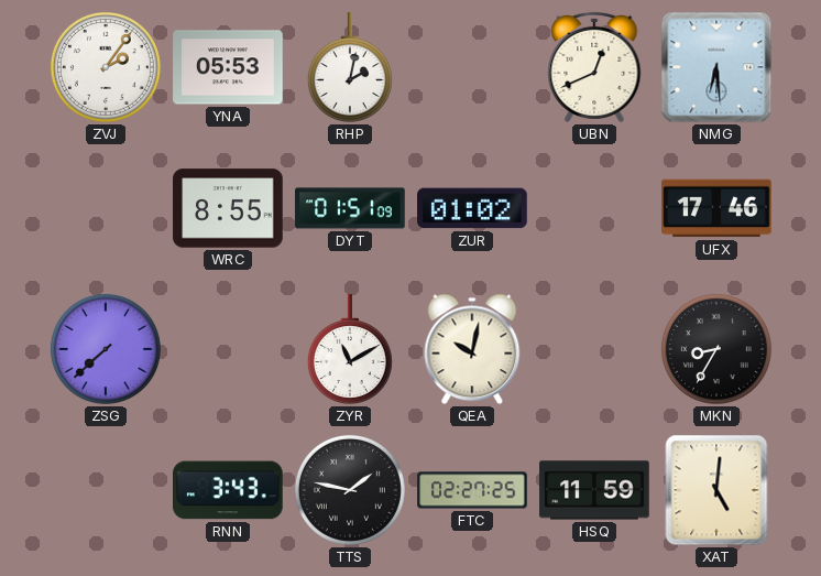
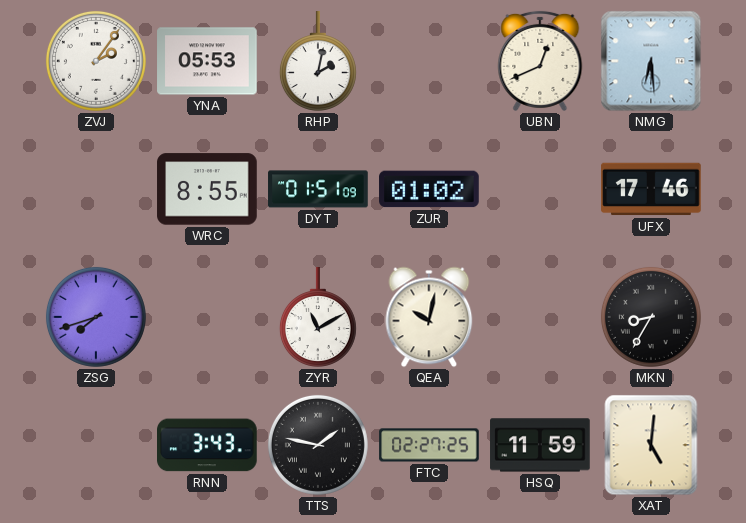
ZSG: 7:38 -> 7:42 (96, 317)
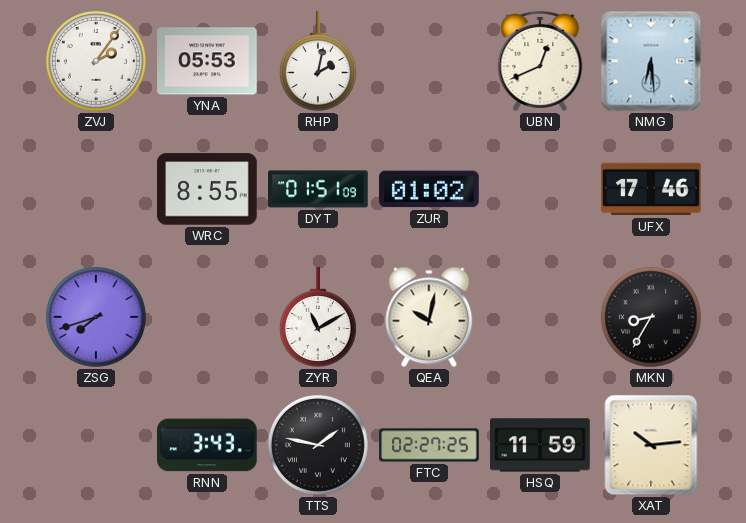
XAT: 5:01 -> 10:14 (651, 445)
